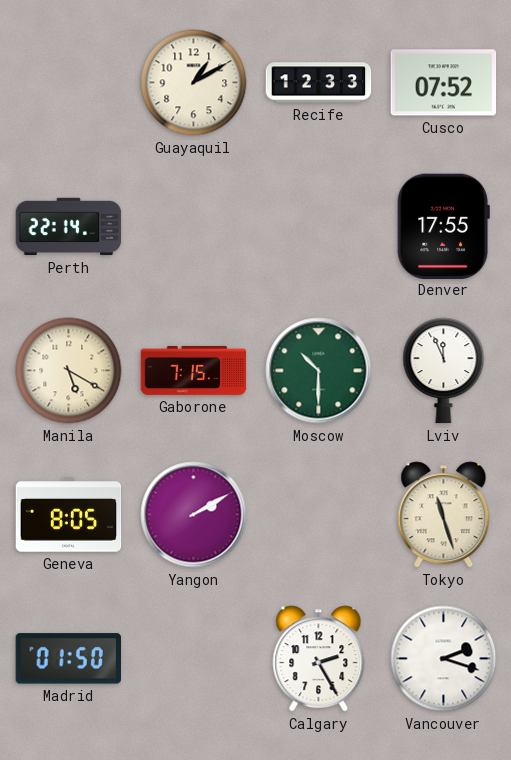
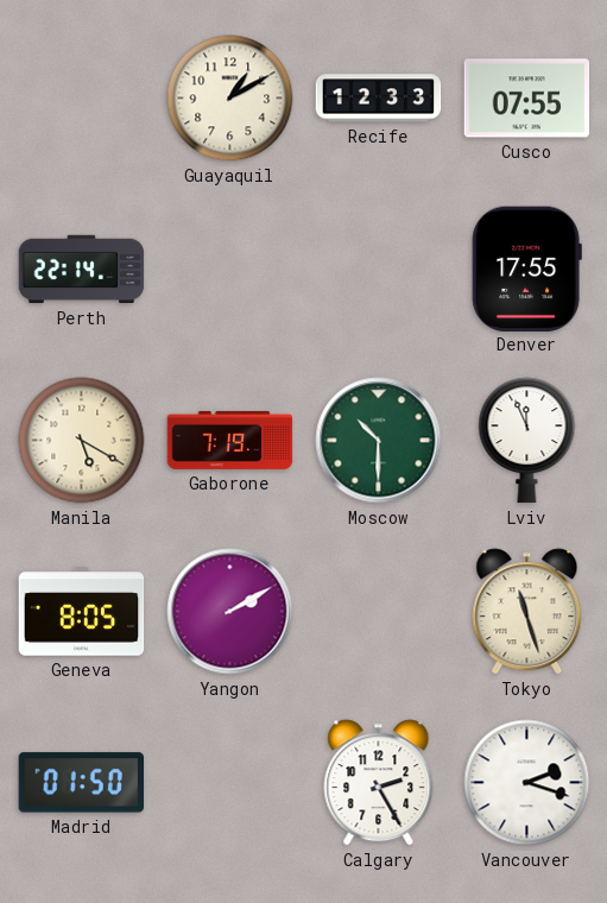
Cusco: 07:52 -> 07:55 (527, 99)
Gaborone: 7:15 -> 7:19 (230, 440)
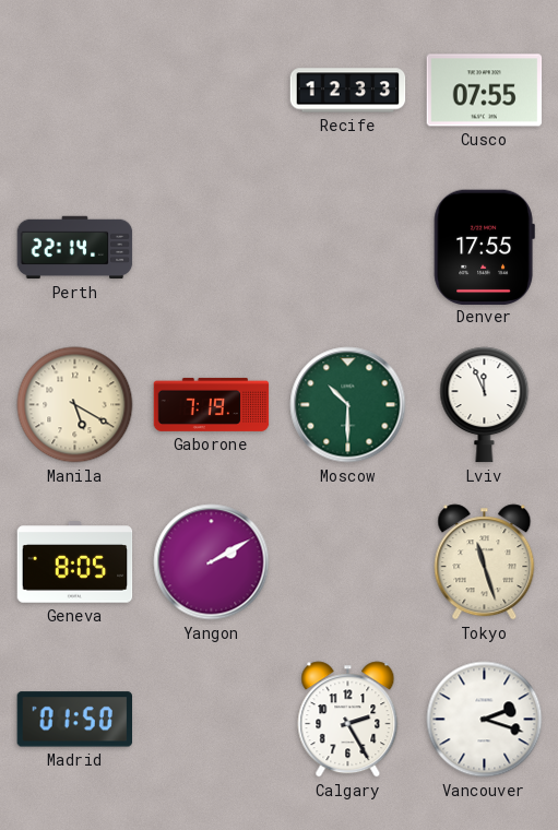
Guayaquil: 1:10 -> none (230, 99)
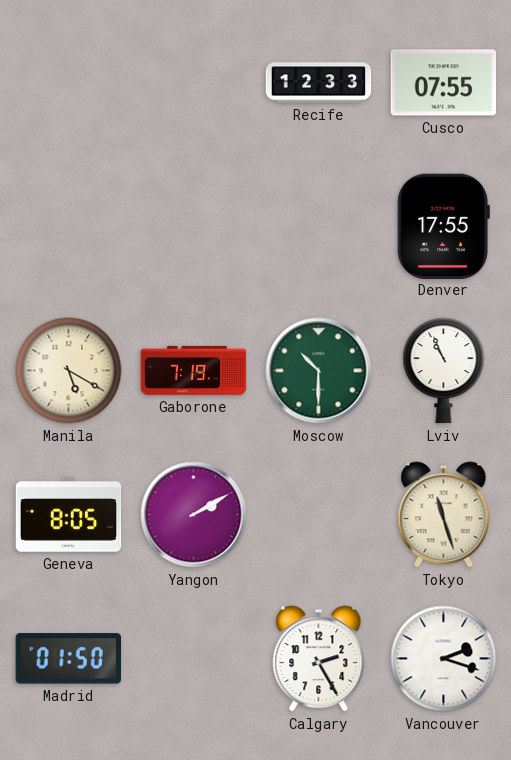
Perth: 22:14 -> none (75, 248)
Lviv: 11:56 -> 10:56 (444, 371)
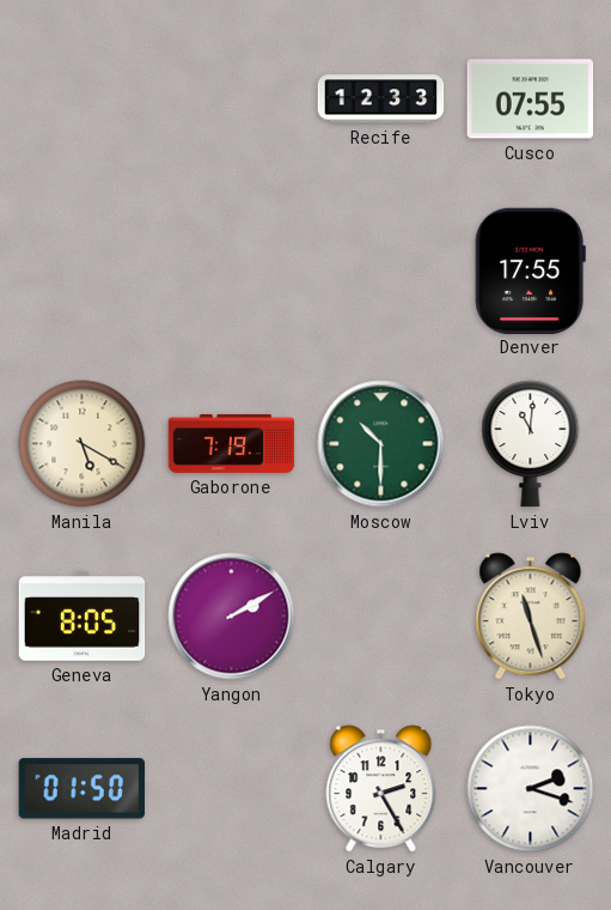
Lviv: 10:56 -> 11:01 (531, 444)
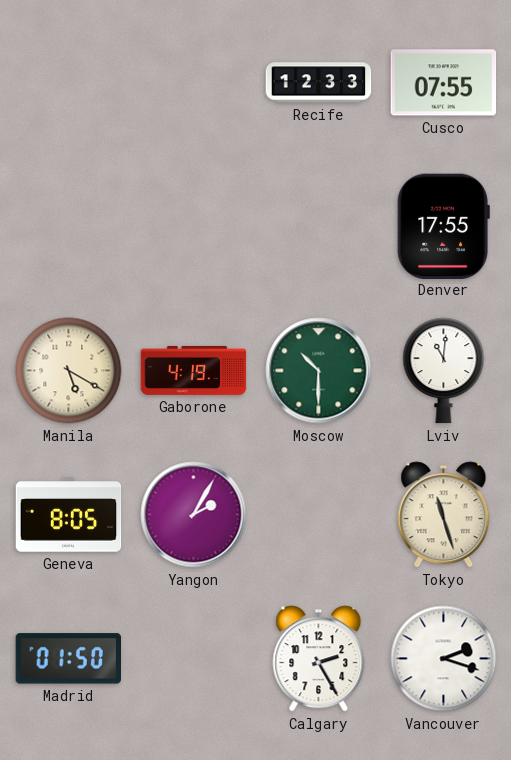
Gaborone: 7:19 -> 4:19 (194, 370)
Yangon: 2:10 -> 2:05 (194, 515)
